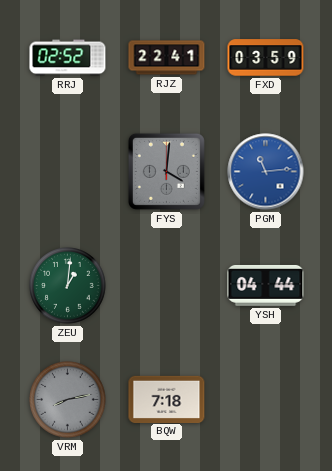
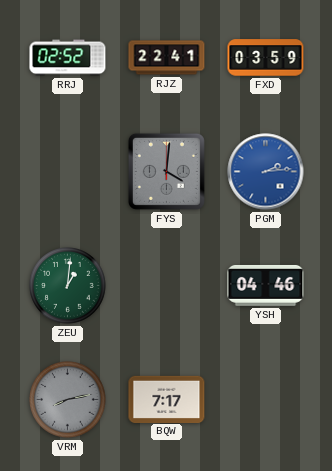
PGM: 11:14 -> 2:14 (266, 172)
YSH: 04:44 -> 04:46 (266, 285)
BQW: 7:18 -> 7:17 (167, 399)
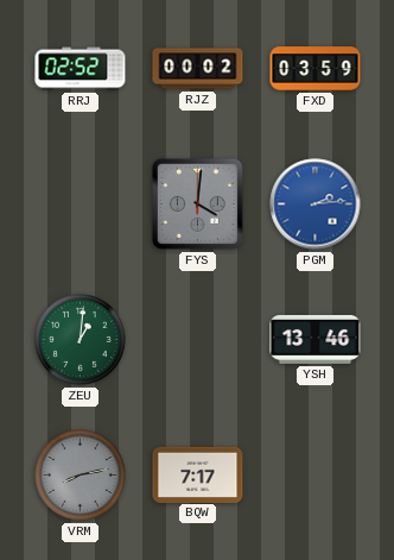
RJZ: 22:41 -> 00:02 (198, 69)
YSH: 04:46 -> 13:46 (316, 339)
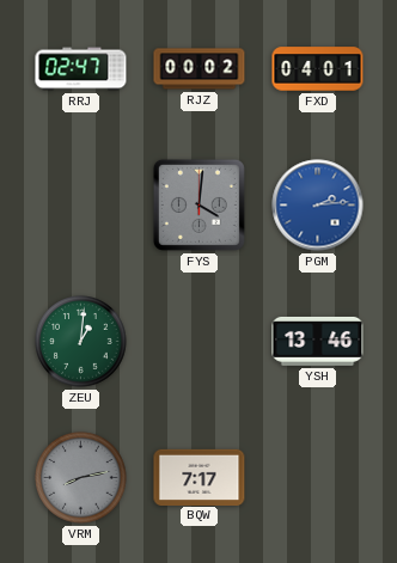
RRJ: 02:52 -> 02:47 (81, 69)
FXD: 03:59 -> 04:01 (318, 69)
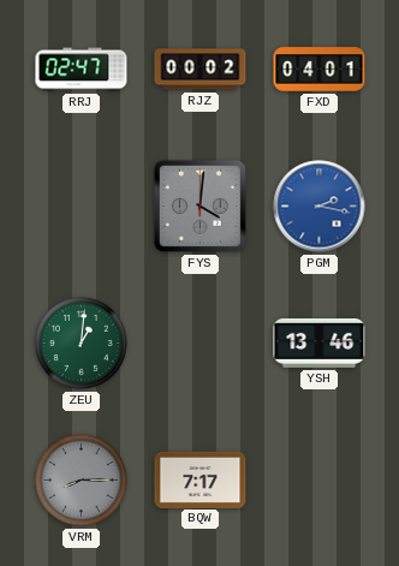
PGM: 2:14 -> 2:17 (320, 207)
VRM: 8:13 -> 8:15 (82, 481)
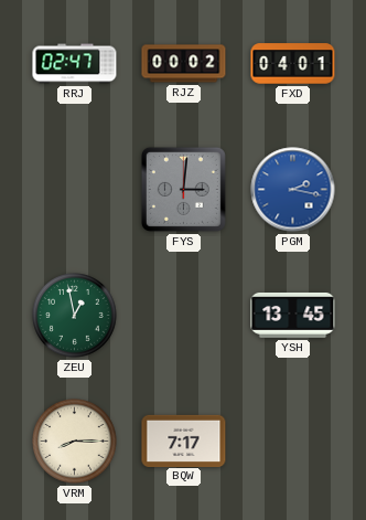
FYS: 4:01 -> 3:01 (183, 189)
ZEU: 1:01 -> 12:58 (75, 316)
YSH: 13:46 -> 13:45 (293, 315)
VRM dial: grey -> cream (75, 442)
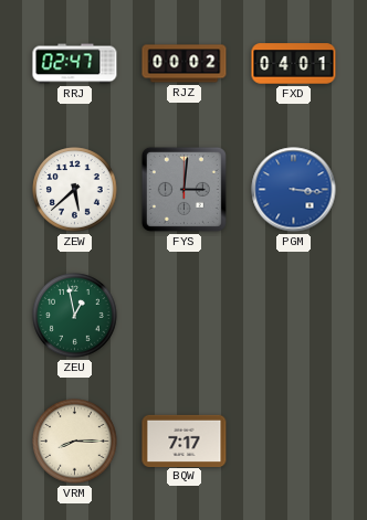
ZEW: none -> 5:38 (75, 190)
PGM: 2:17 -> 3:16 (294, 190)
YSH: 13:45 -> none (293, 315)
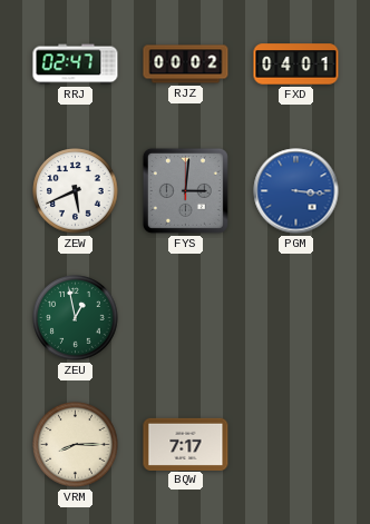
ZEW: 5:38 -> 5:41 (76, 191)
